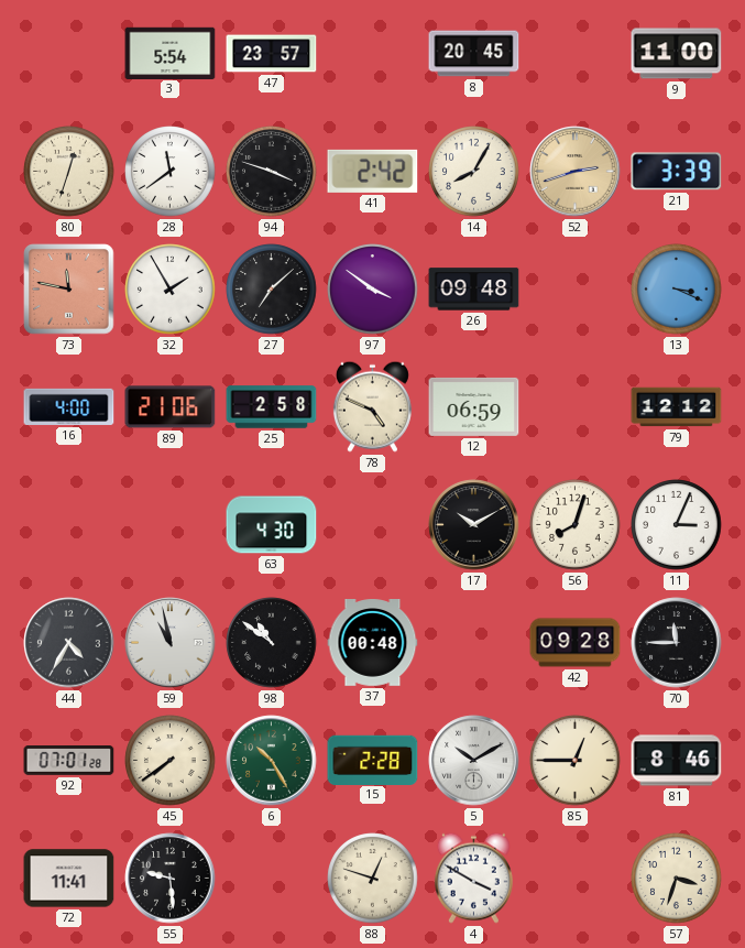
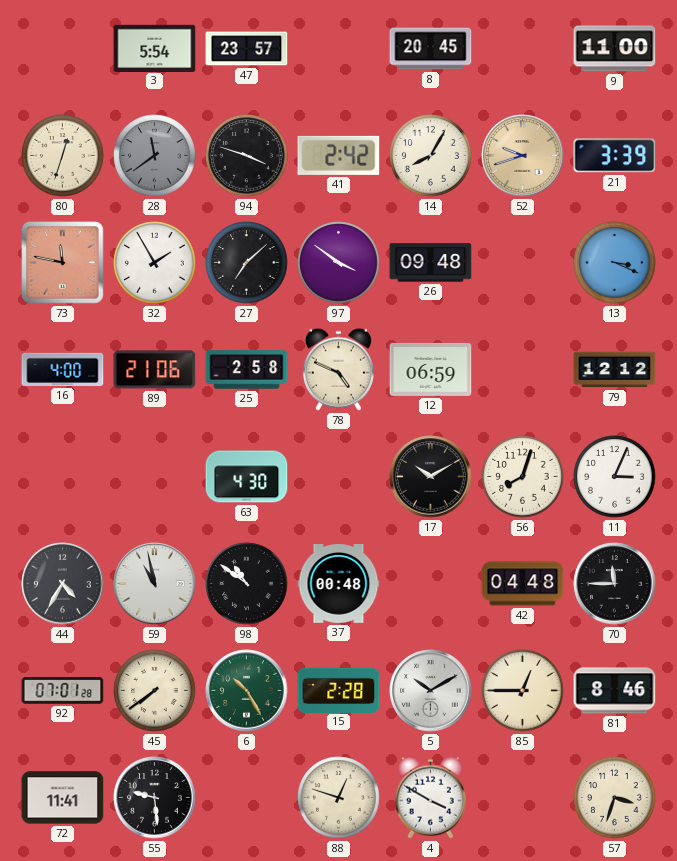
28 dial: white -> grey (155, 156)
52: 2:42 -> 9:42 (523, 156)
42: 09:28 -> 04:48 (523, 584)
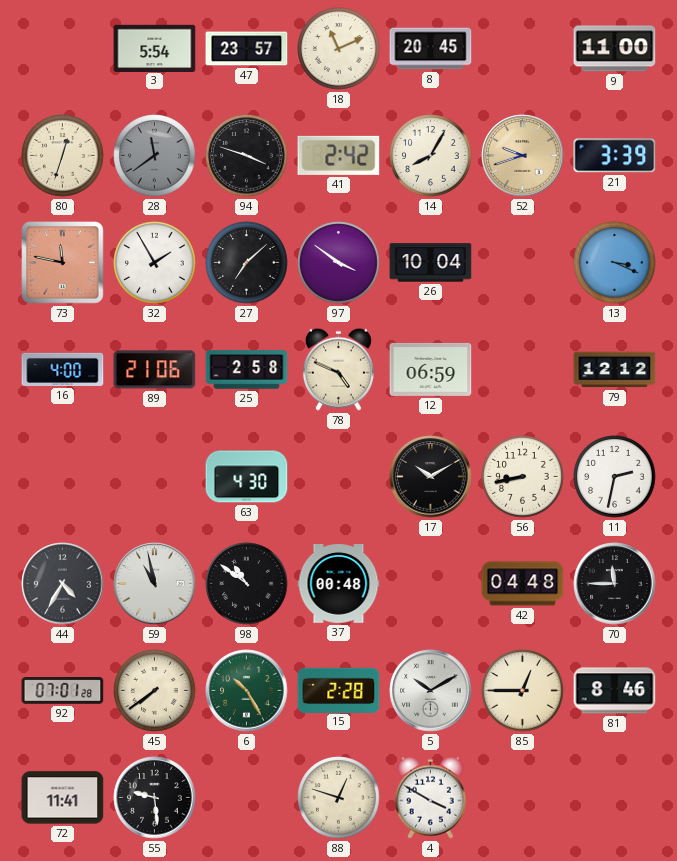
18: none -> 11:11 (339, 49)
26: 09:48 -> 10:04 (431, 263)
56: 8:03 -> 8:43 (523, 477)
11: 3:04 -> 2:32 (615, 477)
57: 3:33 -> none (615, 798)
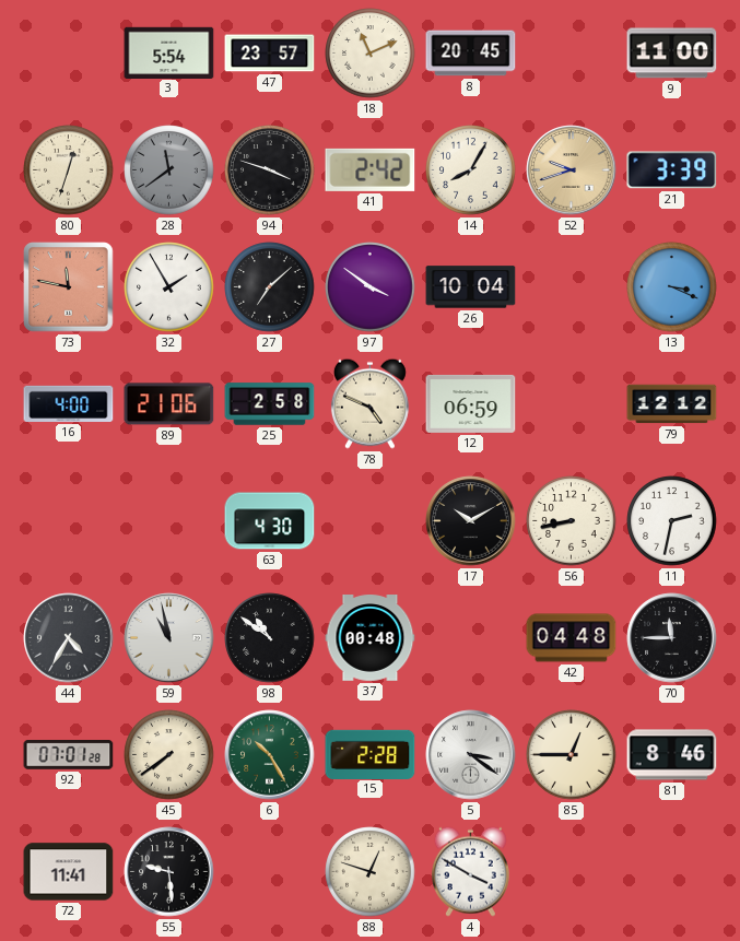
5: 10:10 -> 3:21 (471, 755)
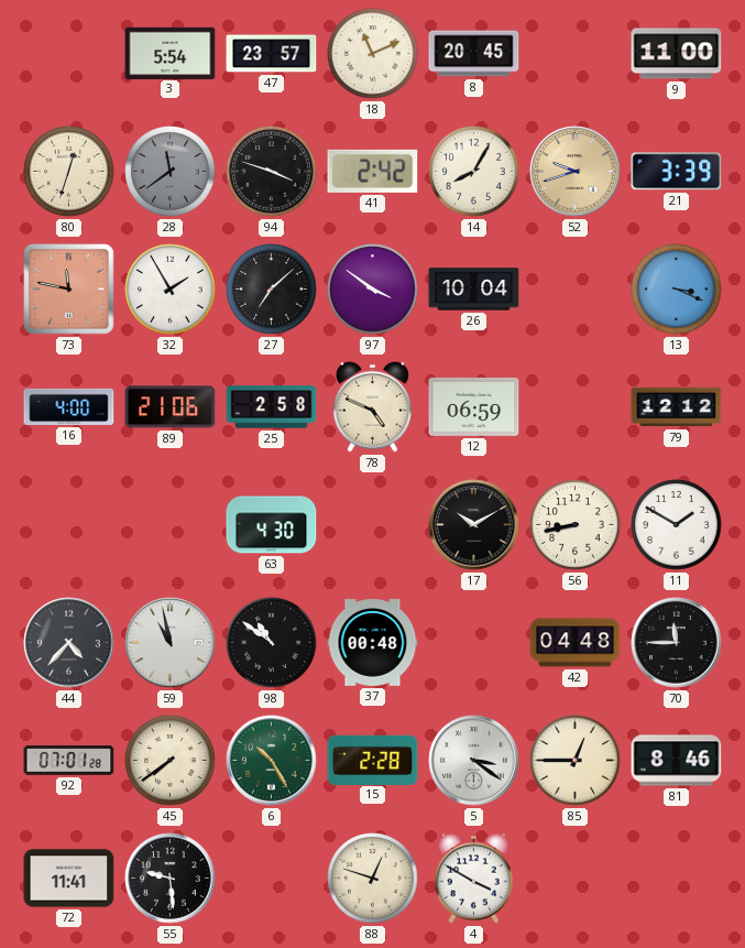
11: 2:32 -> 1:50 (677, 525)
44: 4:35 -> 4:37 (69, 643)
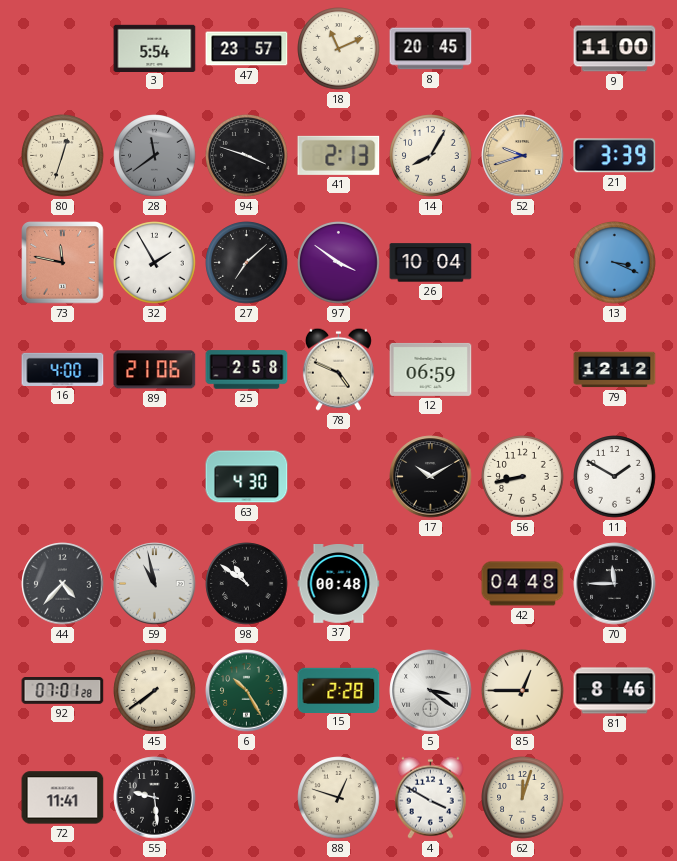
41: 2:42 -> 2:13 (339, 155)
62: none -> 12:03 (523, 798)
